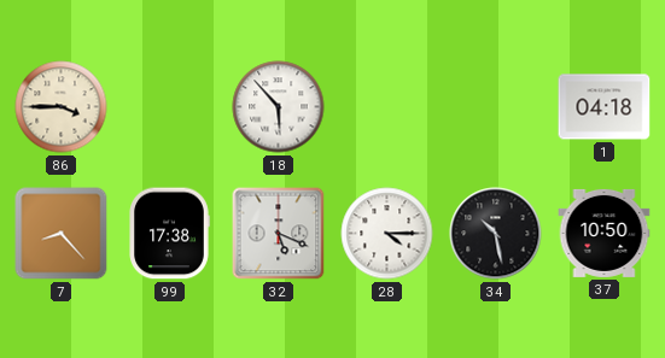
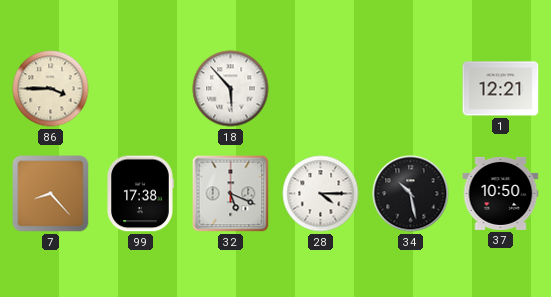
1: 04:18 -> 12:21 (501, 89)
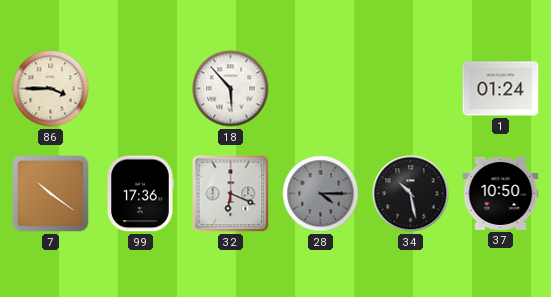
1: 12:21 -> 01:24 (501, 89)
7: 8:23 -> 10:21 (51, 194)
99: 17:38 -> 17:36 (140, 194)
32: 5:19 -> 6:19 (231, 194)
28 dial: white -> grey (321, 194)
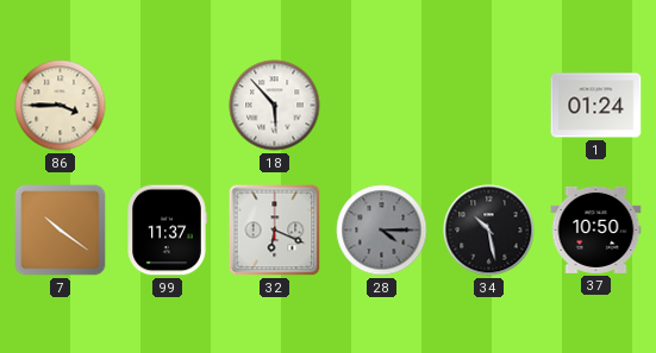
99: 17:36 -> 11:37 (167, 231)
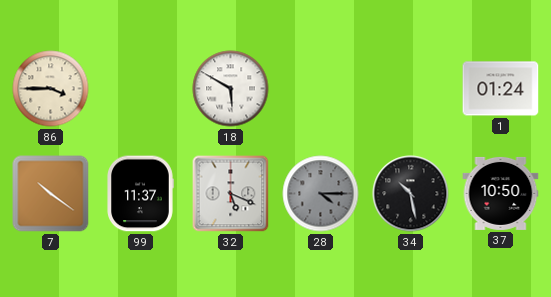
18: 5:53 -> 5:50 (231, 89)
32: 6:19 -> 5:19 (231, 194)
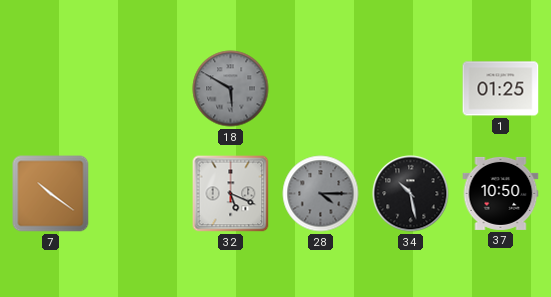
86: 3:45 -> none (51, 89)
18 dial: white -> grey (231, 89)
1: 01:24 -> 01:25 (501, 89)
99: 11:37 -> none (140, 194)
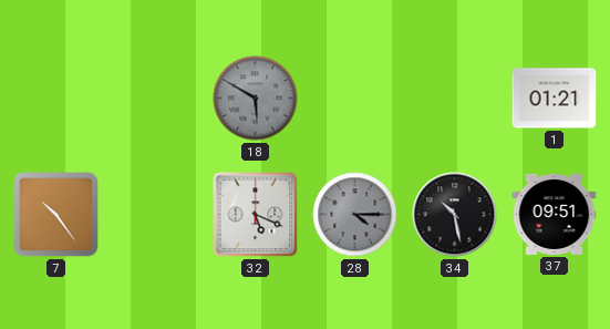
1: 01:25 -> 01:21 (555, 99)
7: 10:21 -> 10:24 (56, 215)
37: 10:50 -> 09:51 (555, 214)
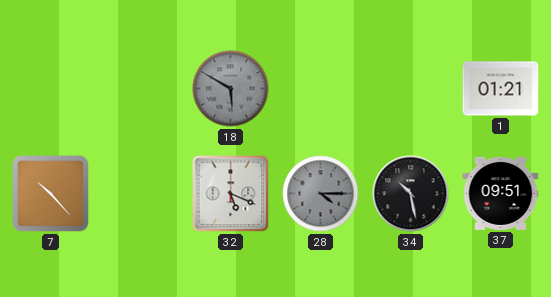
7: 10:24 -> 10:23 (51, 194)
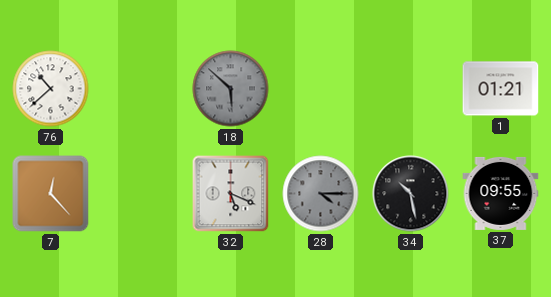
76: none -> 10:38 (51, 89)
18: 5:50 -> 5:52 (231, 89)
7: 10:23 -> 12:23 (51, 194)
37: 09:51 -> 09:55 (501, 193)
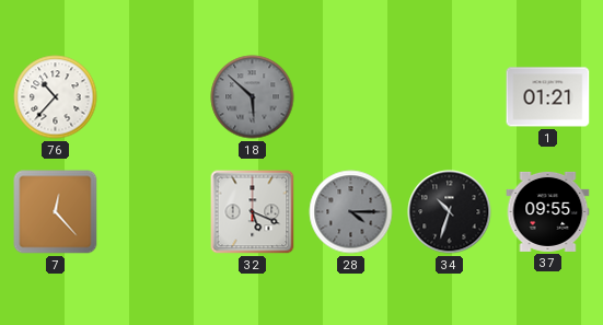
76: 10:38 -> 10:37 (56, 97)
34: 10:28 -> 10:33 (450, 212)
